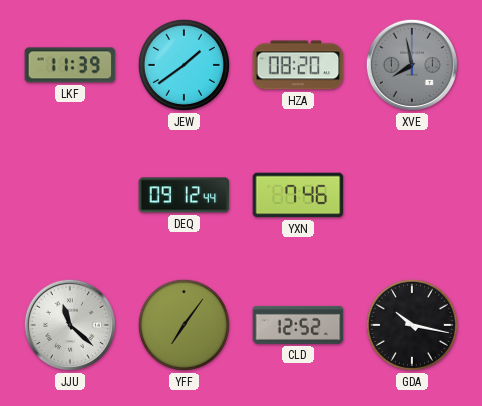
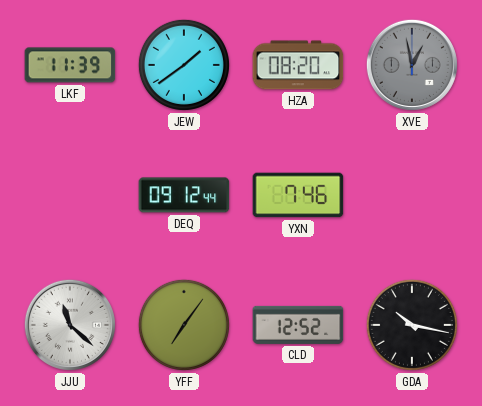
XVE: 7:58 -> 12:58 (412, 65)
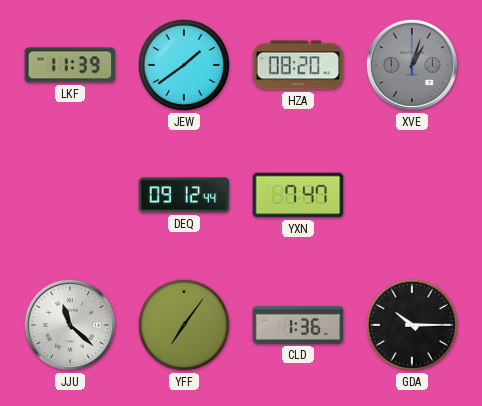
XVE: 12:58 -> 1:03 (412, 65)
YXN: 7:46 -> 7:47 (298, 195)
CLD: 12:52 -> 1:36 (298, 325)
GDA: 10:17 -> 10:15 (412, 325)
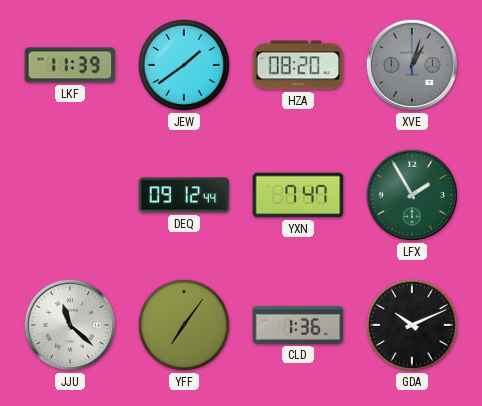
LFX: none -> 1:55 (412, 195)
GDA: 10:15 -> 10:11 (412, 325)
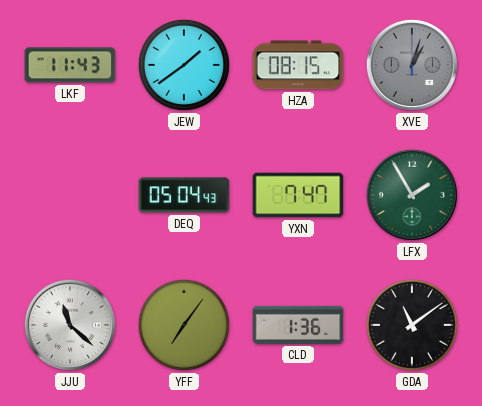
LKF: 11:39 -> 11:43 (70, 65)
HZA: 08:20 -> 08:15 (298, 65)
DEQ: 09:12 -> 05:04 (184, 195)
GDA: 10:11 -> 11:09 (412, 325)
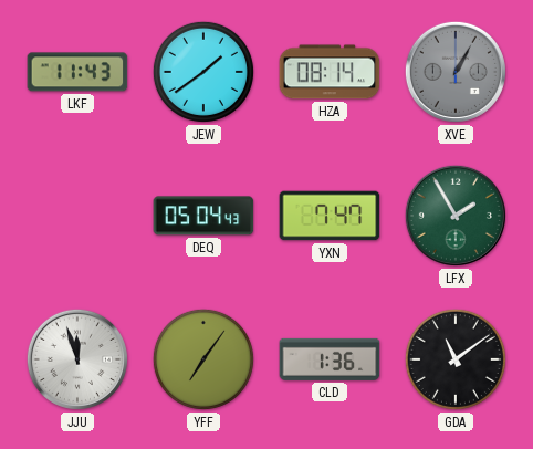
HZA: 08:15 -> 08:14 (330, 72)
XVE: 1:03 -> 1:05 (456, 72)
JJU: 11:22 -> 11:57 (77, 359)
